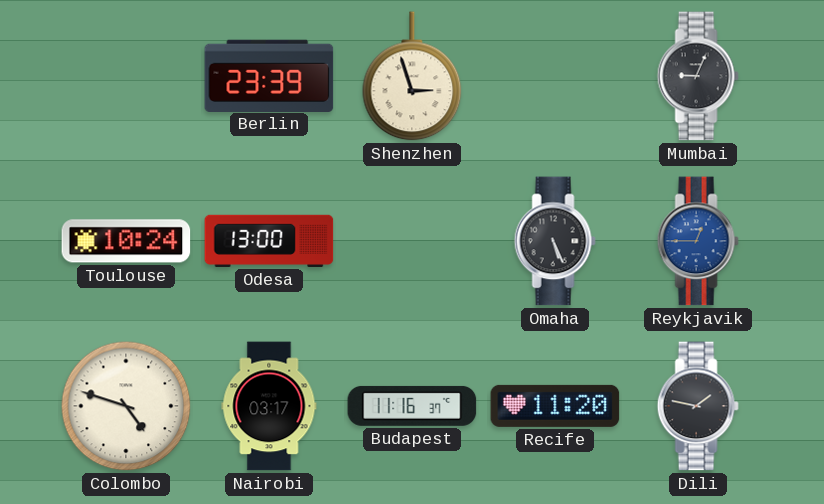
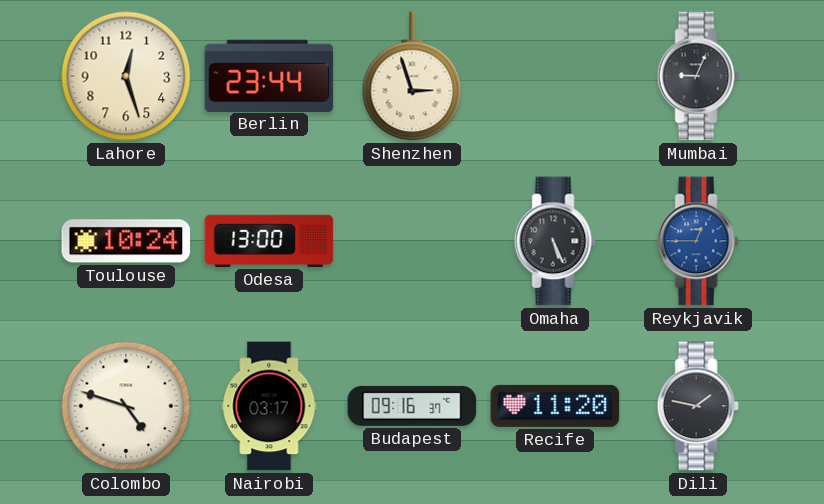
Lahore: none -> 12:27 (126, 76)
Berlin: 23:39 -> 23:44 (269, 75)
Budapest: 11:16 -> 09:16 (412, 406)
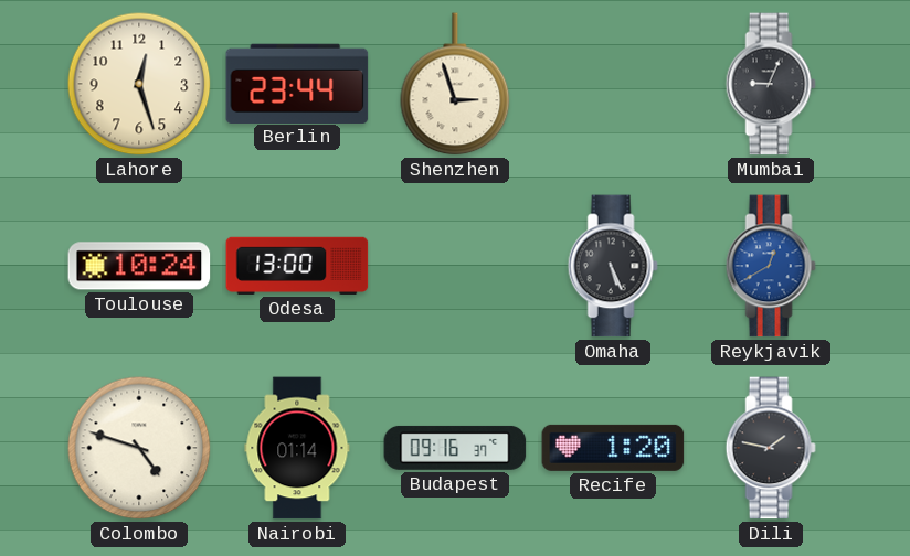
Reykjavik: 12:45 -> 12:40 (771, 266)
Nairobi: 03:17 -> 01:14 (297, 448)
Recife: 11:20 -> 1:20 (613, 448)
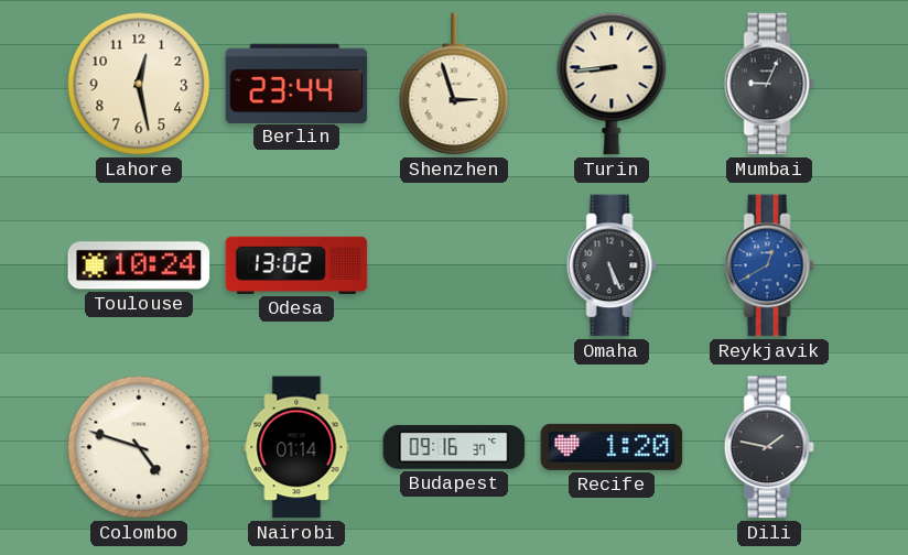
Lahore: 12:27 -> 12:28 (139, 84)
Turin: none -> 8:44 (612, 84)
Odesa: 13:00 -> 13:02 (296, 265)
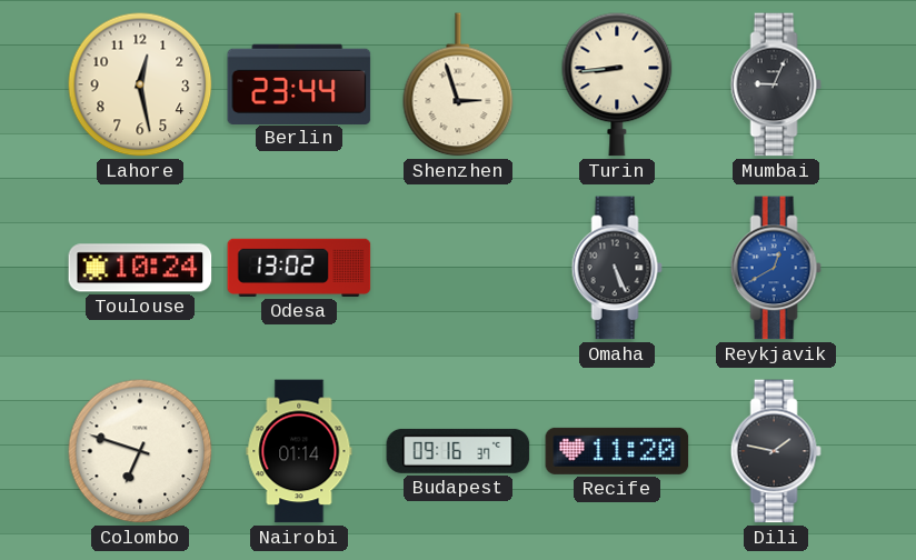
Colombo: 4:48 -> 6:48 (140, 451)
Recife: 1:20 -> 11:20 (617, 451)
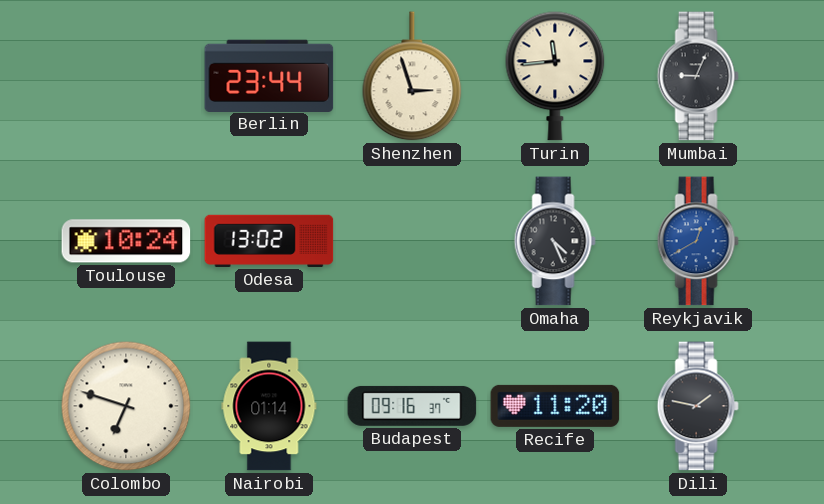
Lahore: 12:28 -> none (140, 84)
Turin: 8:44 -> 11:44 (555, 76)
Omaha: 5:26 -> 4:26 (555, 241)
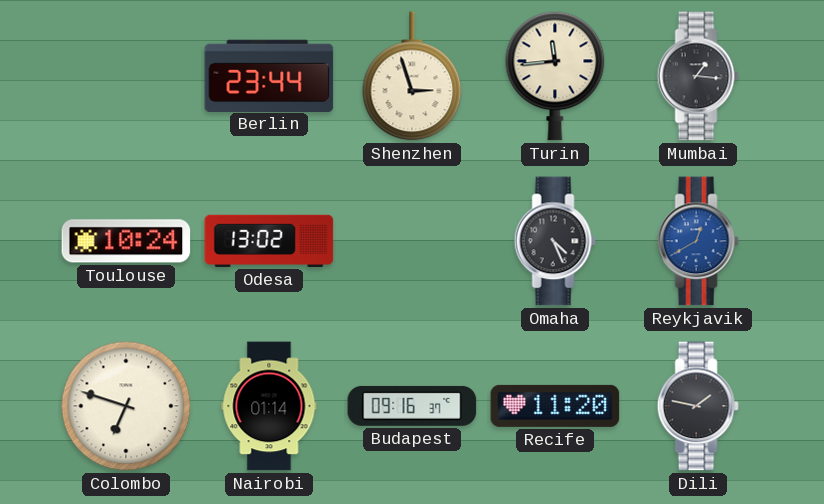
Mumbai: 9:04 -> 1:16 (698, 76)
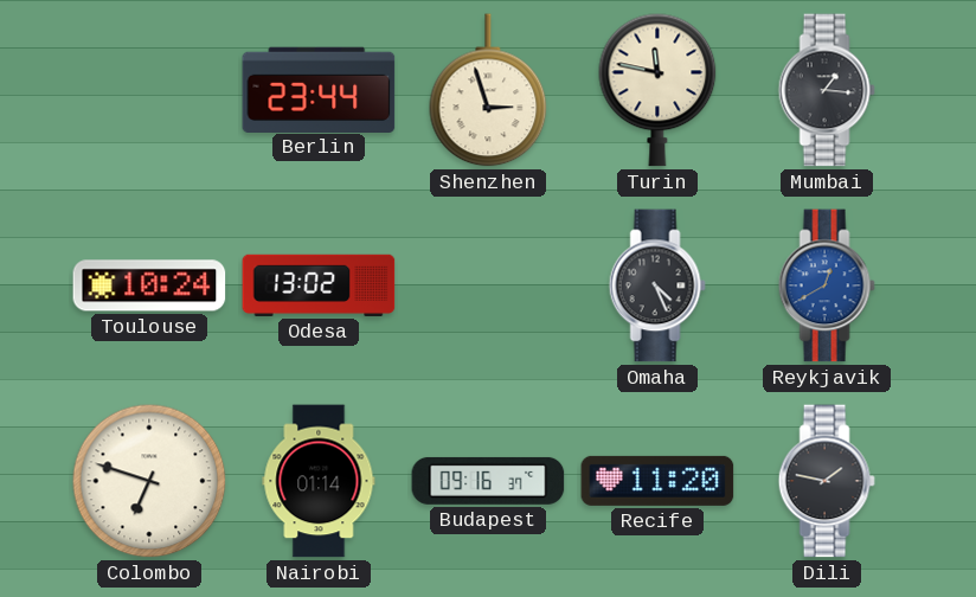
Turin: 11:44 -> 11:47 (657, 90)
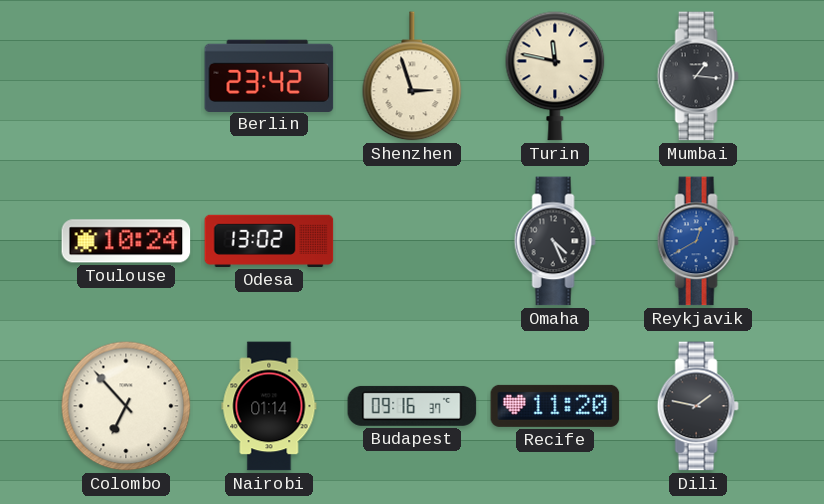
Berlin: 23:44 -> 23:42 (269, 75)
Colombo: 6:48 -> 6:53 (126, 406)
